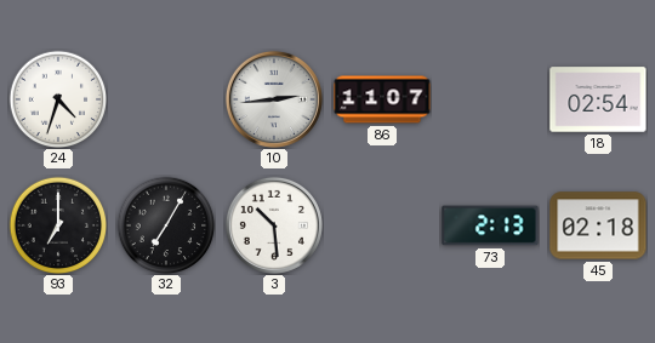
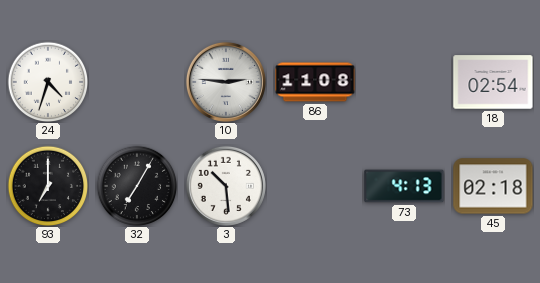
10: 2:44 -> 2:46 (226, 82)
86: 11:07 -> 11:08 (315, 82)
73: 2:13 -> 4:13 (404, 186)
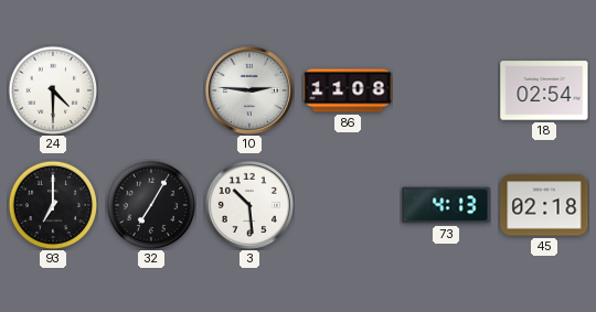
24: 4:33 -> 4:30 (53, 90)
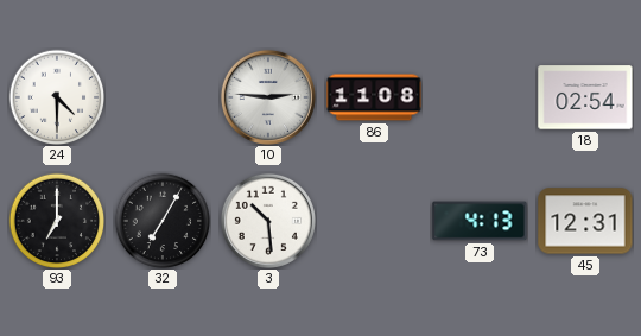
45: 02:18 -> 12:31 (585, 221)
